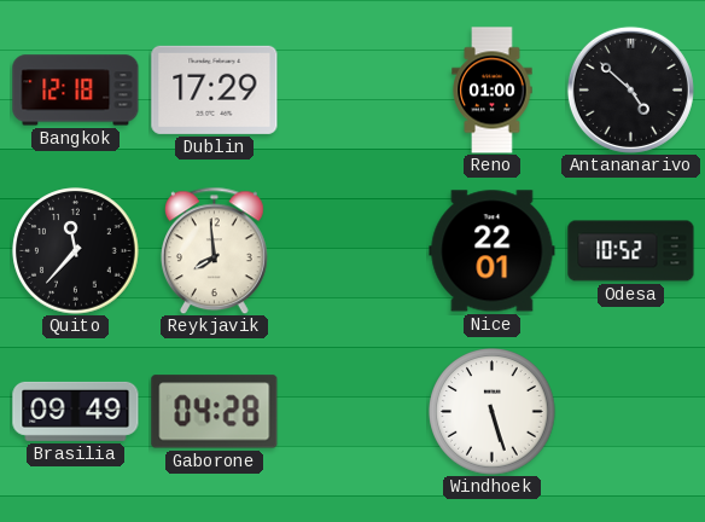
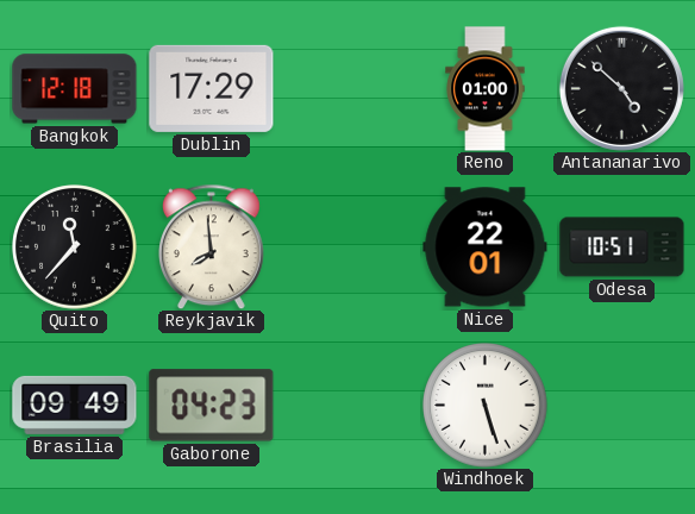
Odesa: 10:52 -> 10:51 (622, 247)
Gaborone: 04:28 -> 04:23 (212, 406)
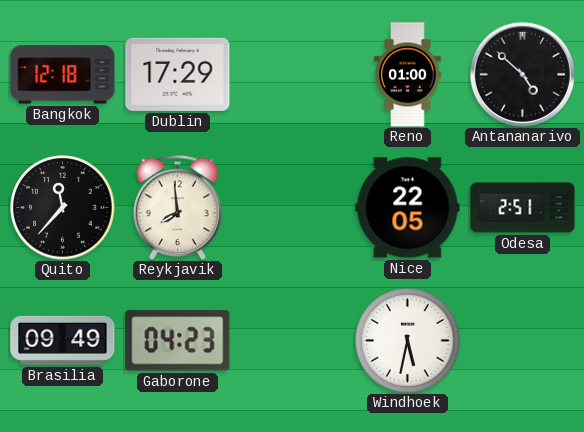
Nice: 22:01 -> 22:05 (408, 208)
Odesa: 10:51 -> 2:51 (523, 208)
Windhoek: 5:27 -> 5:32 (408, 341)
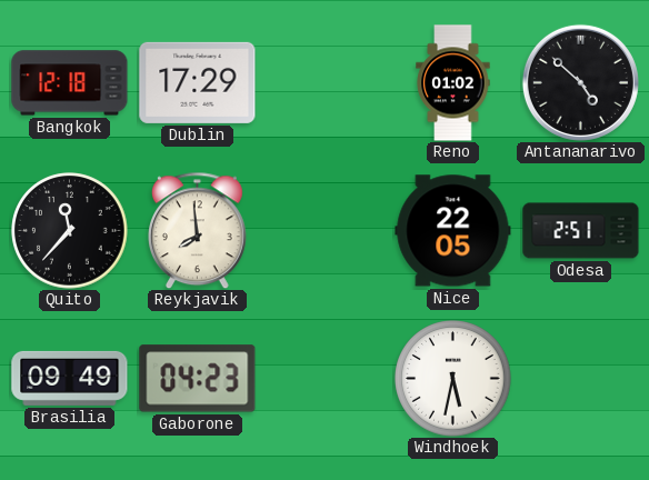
Reno: 01:00 -> 01:02 (453, 83)
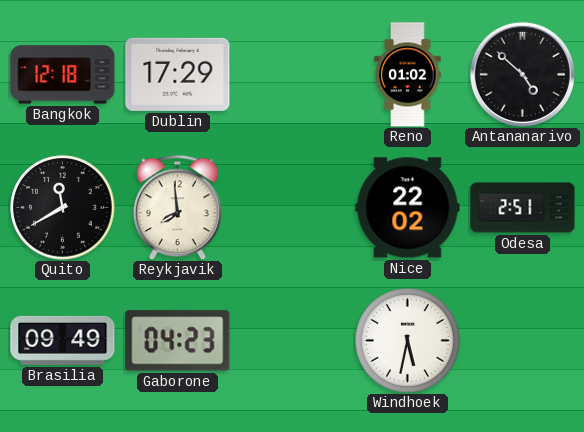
Quito: 11:37 -> 11:40 (63, 208)
Nice: 22:05 -> 22:02 (408, 208)
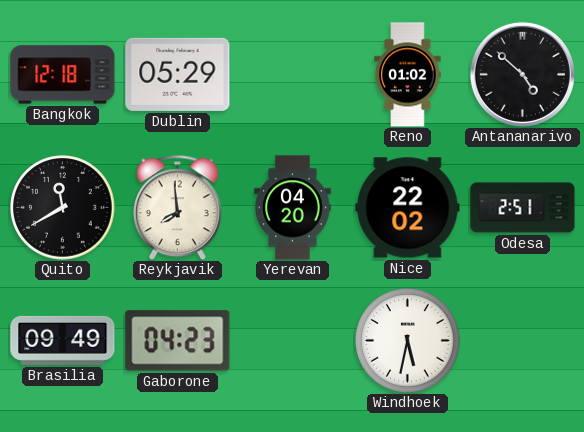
Dublin: 17:29 -> 05:29 (178, 74)
Yerevan: none -> 04:20 (293, 208)
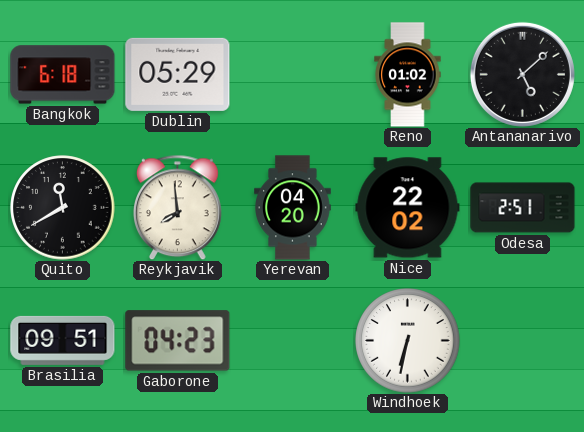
Bangkok: 12:18 -> 6:18 (63, 75)
Antananarivo: 4:52 -> 5:08 (522, 74)
Brasilia: 09:49 -> 09:51 (63, 340)
Windhoek: 5:32 -> 6:32 (408, 341)
